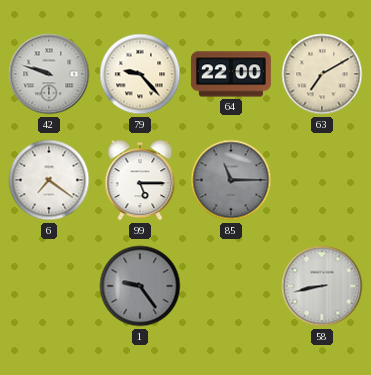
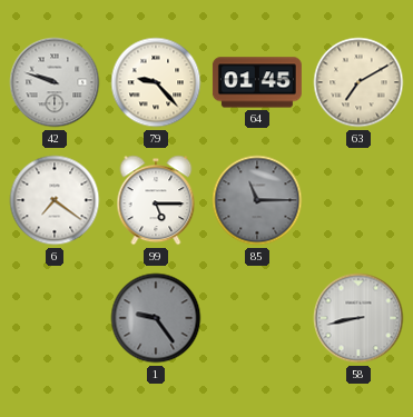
64: 22:00 -> 01:45 (257, 82)
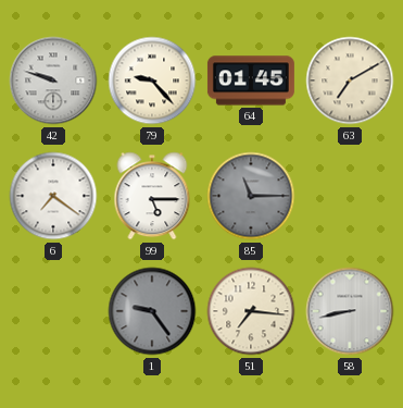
51: none -> 7:16 (251, 311)
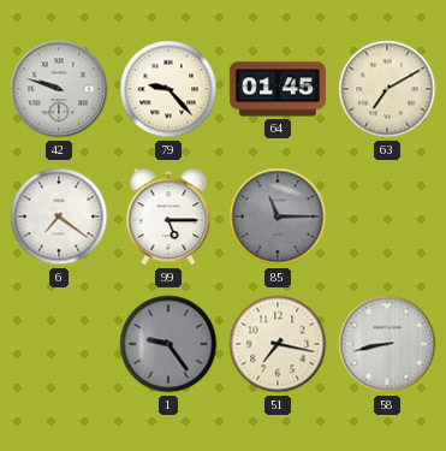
51: 7:16 -> 7:17 (278, 344)
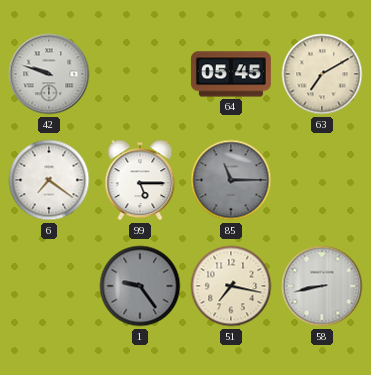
79: 9:23 -> none (168, 89)
64: 01:45 -> 05:45 (231, 74)
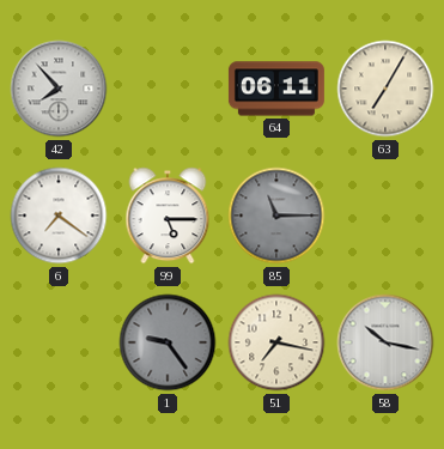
42: 9:48 -> 7:53 (59, 89)
64: 05:45 -> 06:11 (276, 89)
63: 7:10 -> 7:05 (385, 89)
58: 8:43 -> 10:17 (385, 342)
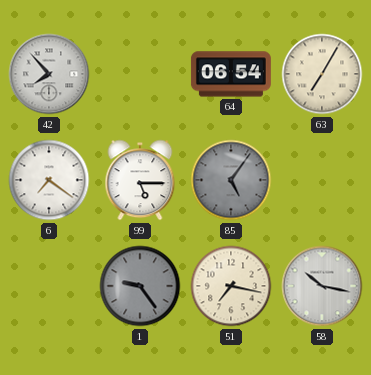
64: 06:11 -> 06:54 (231, 74)
85: 11:15 -> 5:06 (231, 180)
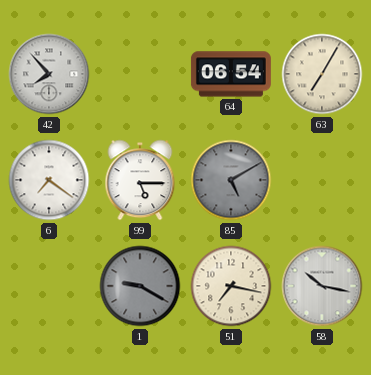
85: 5:06 -> 5:10 (231, 180)
1: 9:24 -> 9:20 (140, 286)
